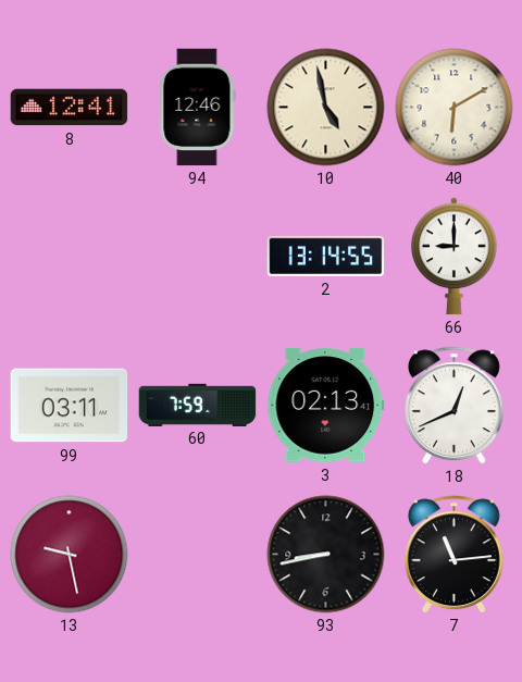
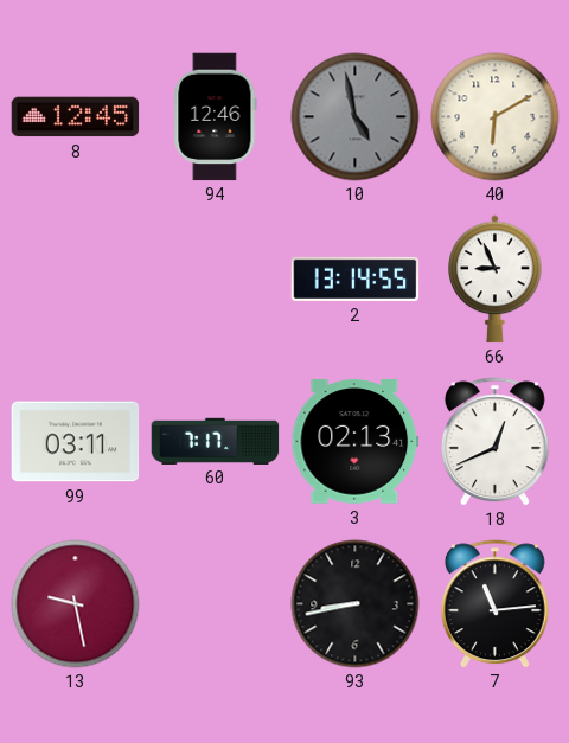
8: 12:41 -> 12:45 (76, 117)
10 dial: cream -> grey (356, 117)
66: 9:00 -> 8:56 (496, 280)
60: 7:59 -> 7:17 (216, 441)
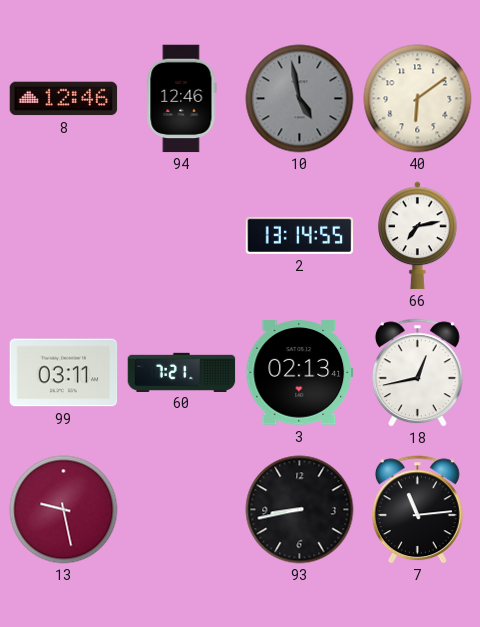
8: 12:45 -> 12:46 (64, 99)
40: 6:10 -> 6:09 (418, 99)
66: 8:56 -> 7:13 (418, 236)
60: 7:17 -> 7:21 (182, 372)
18: 12:41 -> 12:43 (417, 373)
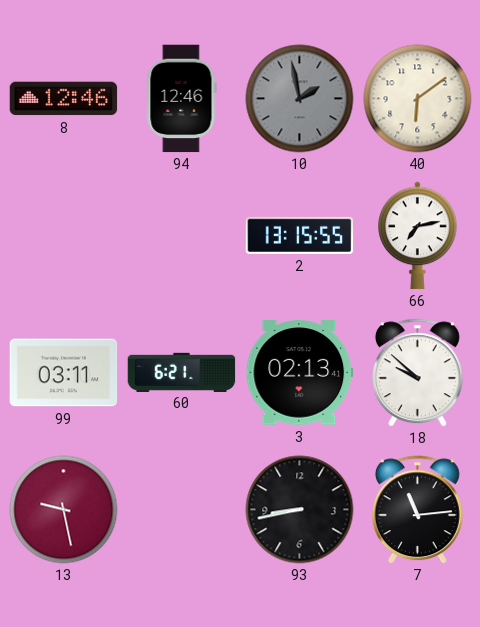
10: 4:58 -> 1:58 (300, 99)
2: 13:14 -> 13:15 (300, 235)
60: 7:21 -> 6:21 (182, 372)
18: 12:43 -> 9:52 (417, 373)
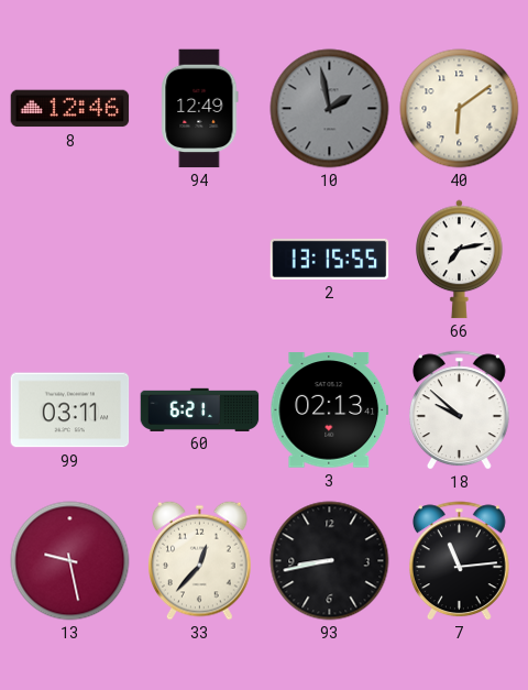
94: 12:46 -> 12:49 (200, 109)
33: none -> 12:37 (200, 560)
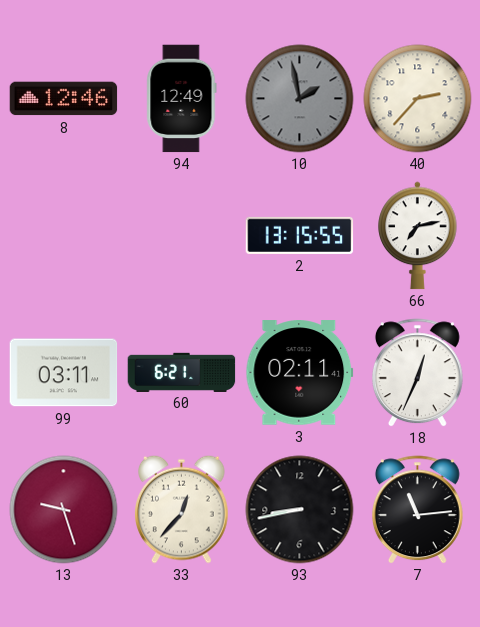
40: 6:09 -> 2:37 (418, 99)
3: 02:13 -> 02:11 (300, 373)
18: 9:52 -> 12:34 (417, 373)
13: 9:28 -> 9:27 (64, 510)
